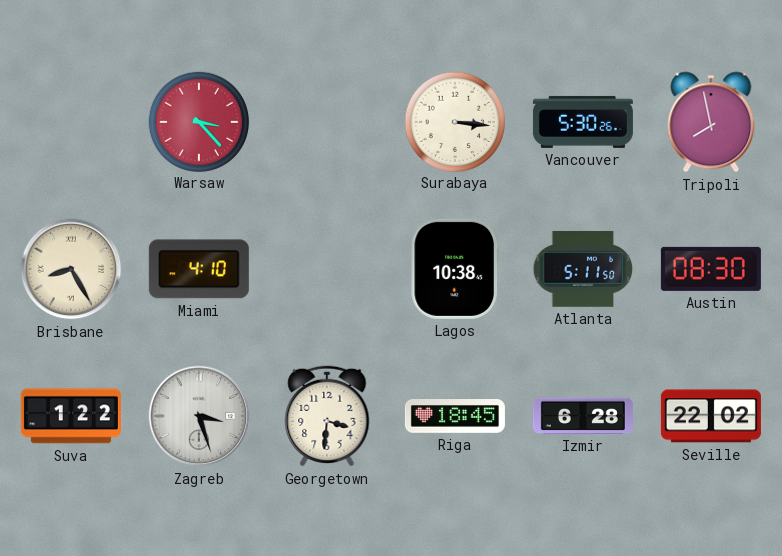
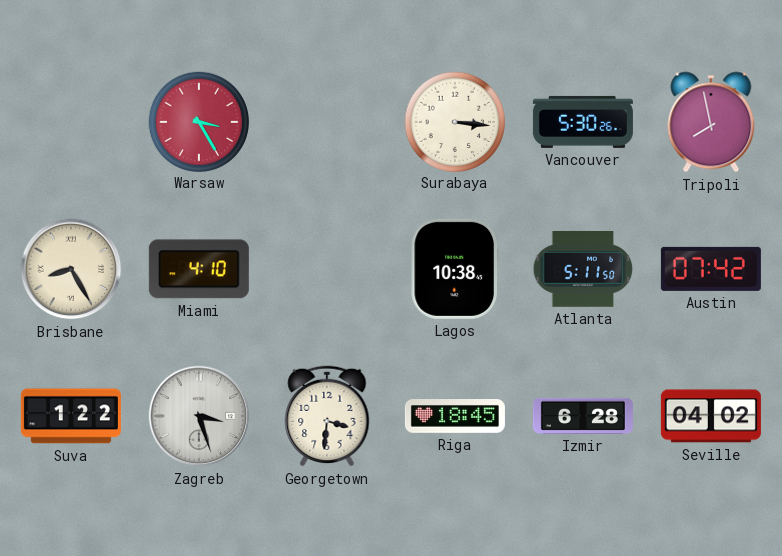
Warsaw: 3:23 -> 3:25 (198, 121)
Austin: 08:30 -> 07:42 (711, 269)
Seville: 22:02 -> 04:02 (711, 416)
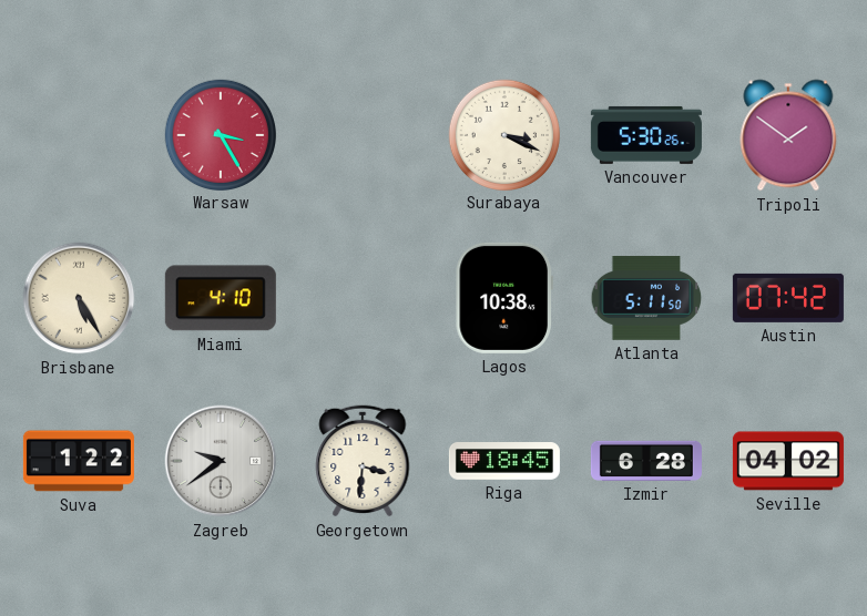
Surabaya: 3:16 -> 3:19 (503, 134)
Tripoli: 7:58 -> 1:51 (788, 135)
Brisbane: 8:25 -> 5:25 (79, 298)
Zagreb: 3:27 -> 9:39 (221, 461)
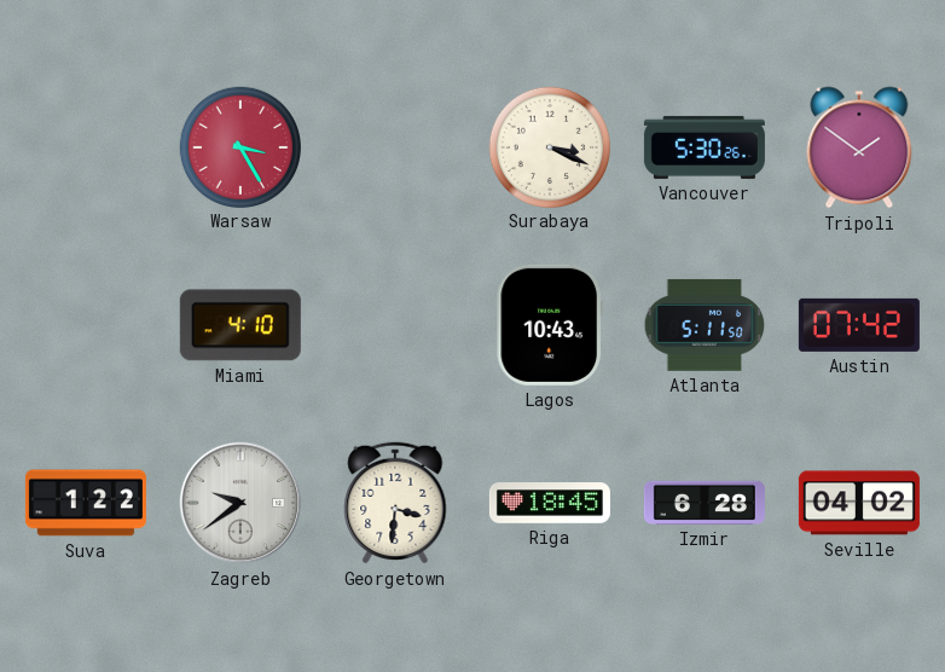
Brisbane: 5:25 -> none (79, 298)
Lagos: 10:38 -> 10:43 (550, 325)
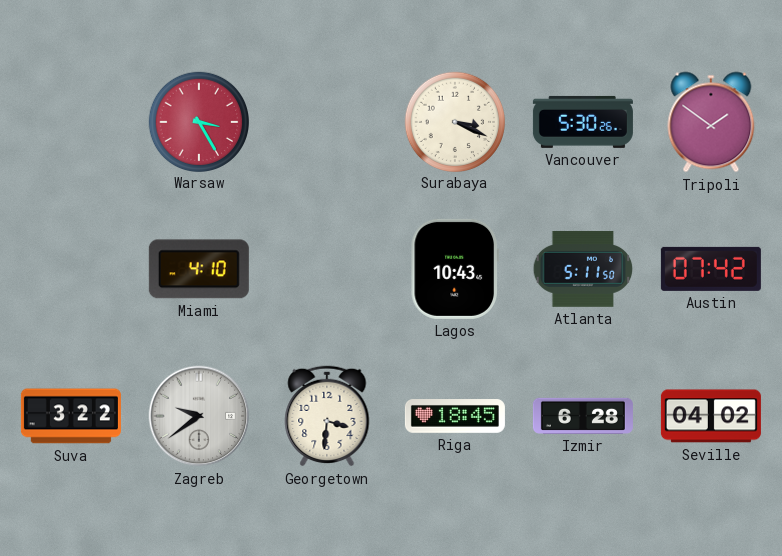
Suva: 1:22 -> 3:22 (71, 416)
